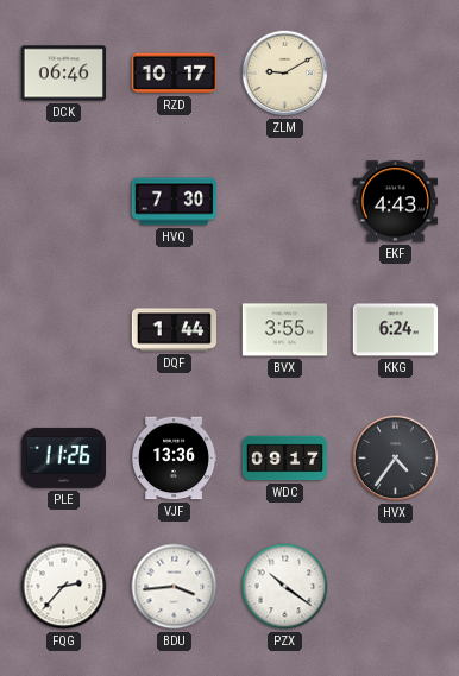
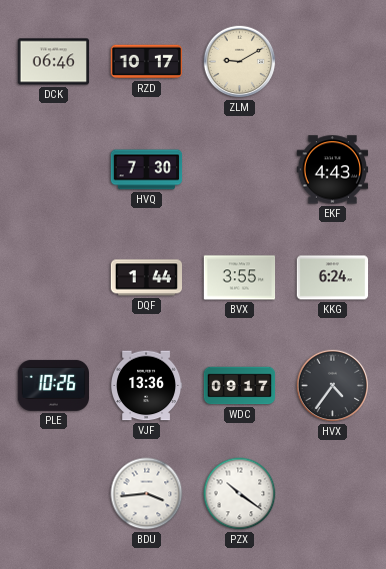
PLE: 11:26 -> 10:26 (53, 385)
FQG: 2:37 -> none (64, 587)
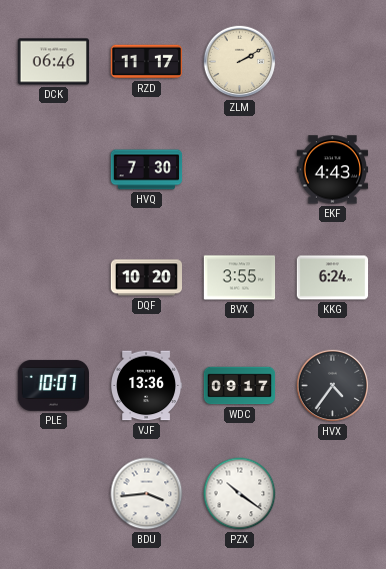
RZD: 10:17 -> 11:17 (146, 62)
ZLM: 9:10 -> 2:10 (240, 62)
DQF: 1:44 -> 10:20 (147, 278)
PLE: 10:26 -> 10:07 (53, 385)
